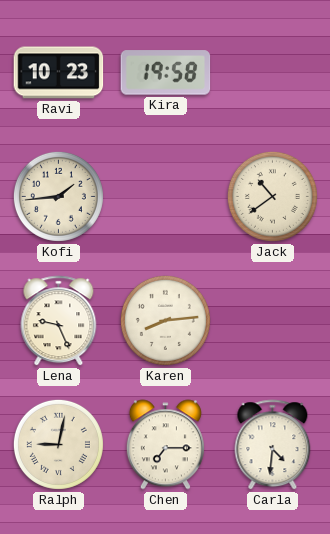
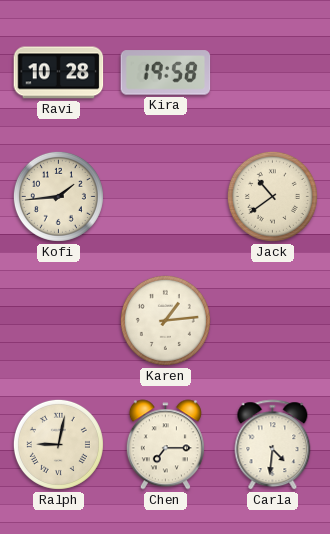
Ravi: 10:23 -> 10:28 (59, 73)
Lena: 9:26 -> none (59, 321)
Karen: 8:14 -> 1:14 (165, 320)
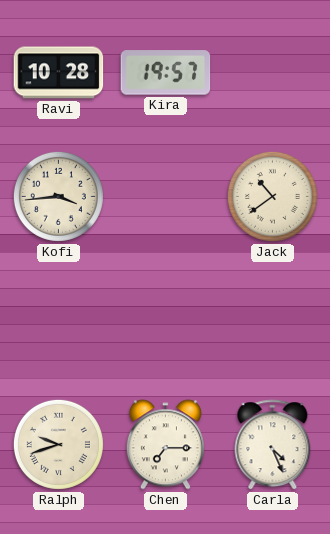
Kira: 19:58 -> 19:57 (166, 73)
Kofi: 1:44 -> 3:44 (58, 196)
Karen: 1:14 -> none (165, 320)
Ralph: 9:02 -> 9:42 (58, 444)
Carla: 4:31 -> 4:26 (273, 445)
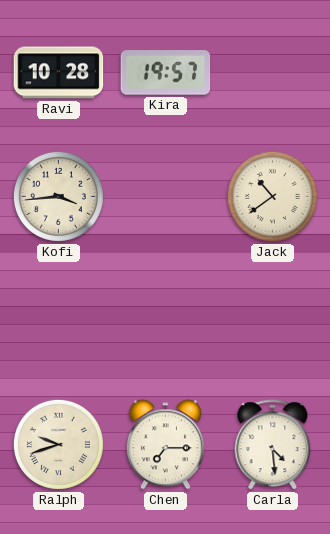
Carla: 4:26 -> 4:29 (273, 445)
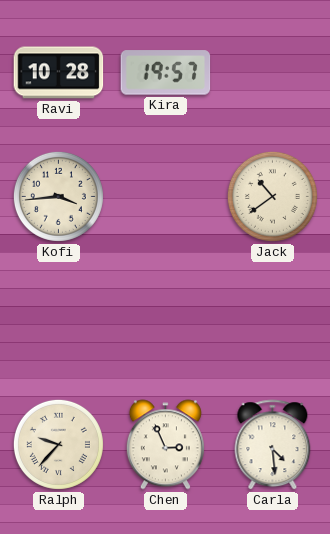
Ralph: 9:42 -> 9:37 (58, 444)
Chen: 7:15 -> 2:56 (165, 445)
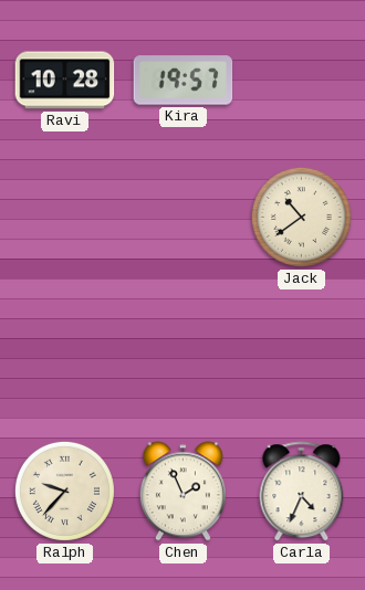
Kofi: 3:44 -> none (58, 196)
Chen: 2:56 -> 1:56 (182, 492)
Carla: 4:29 -> 4:34 (302, 492)
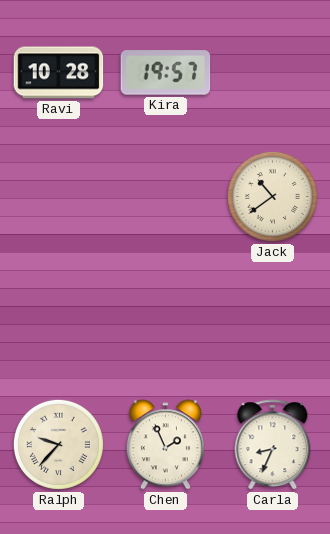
Carla: 4:34 -> 8:34 (273, 445)
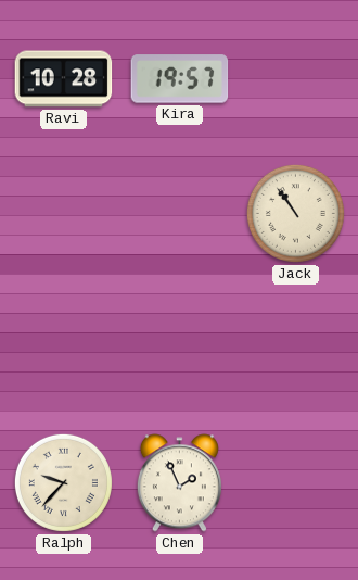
Jack: 10:39 -> 10:54 (295, 213)
Carla: 8:34 -> none (273, 445)
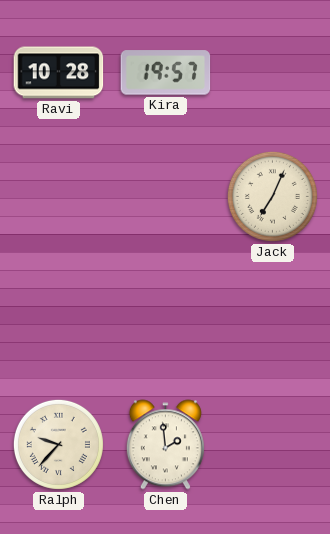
Jack: 10:54 -> 7:04 (272, 196)
Chen: 1:56 -> 1:59 (165, 445)
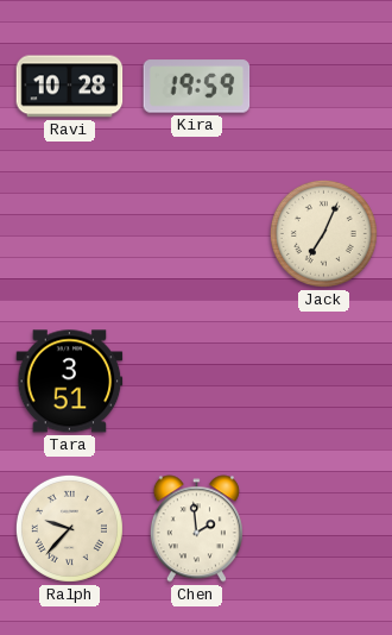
Kira: 19:57 -> 19:59 (197, 87)
Tara: none -> 3:51 (70, 382)
